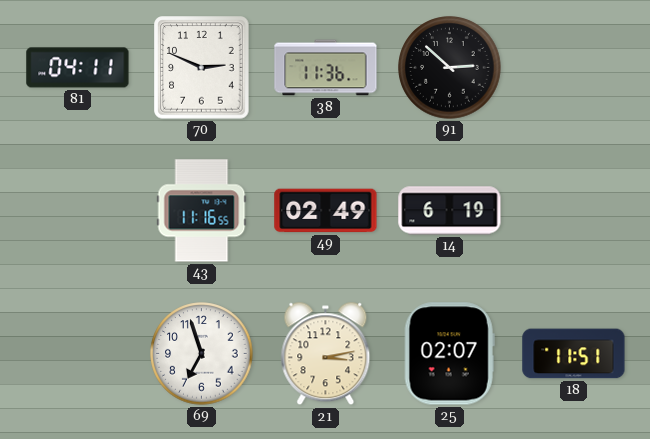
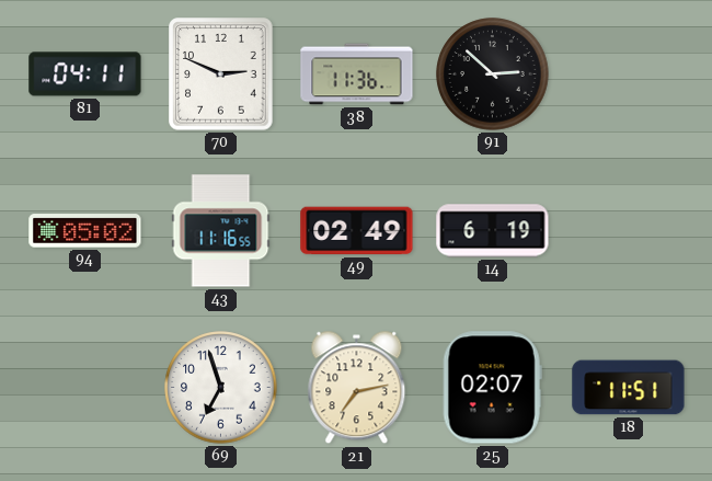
94: none -> 05:02 (85, 231)
21: 3:13 -> 7:13 (357, 388)
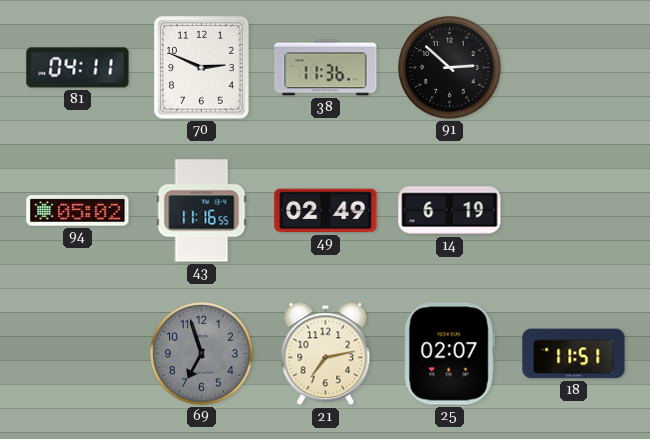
69 dial: white -> grey (202, 354)
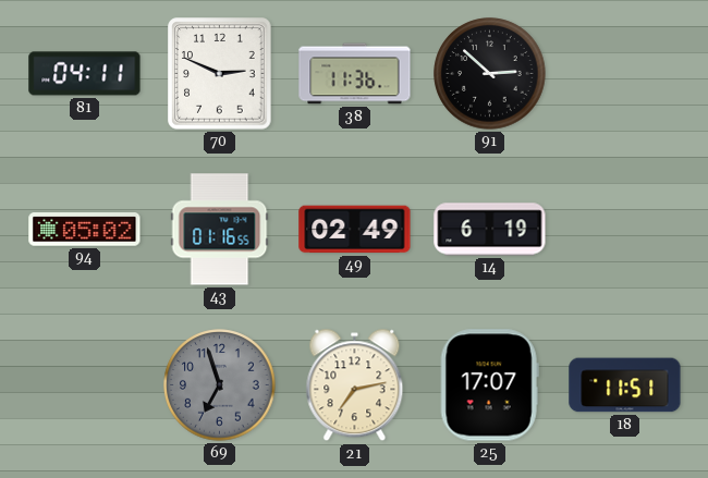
43: 11:16 -> 01:16 (220, 230)
25: 02:07 -> 17:07 (489, 385)
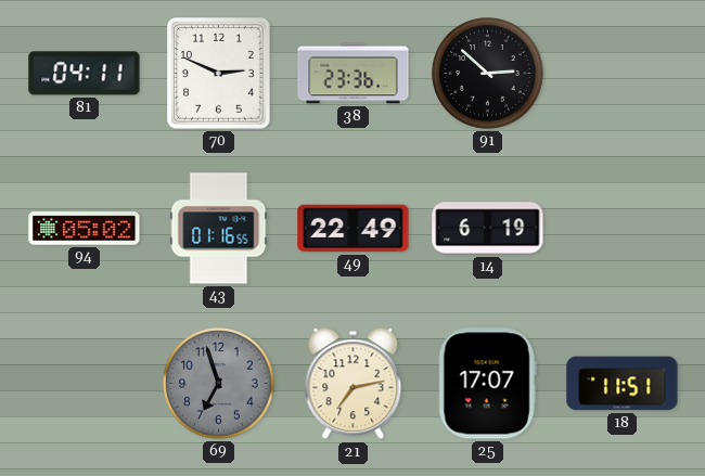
38: 11:36 -> 23:36 (354, 74)
49: 02:49 -> 22:49 (354, 229)
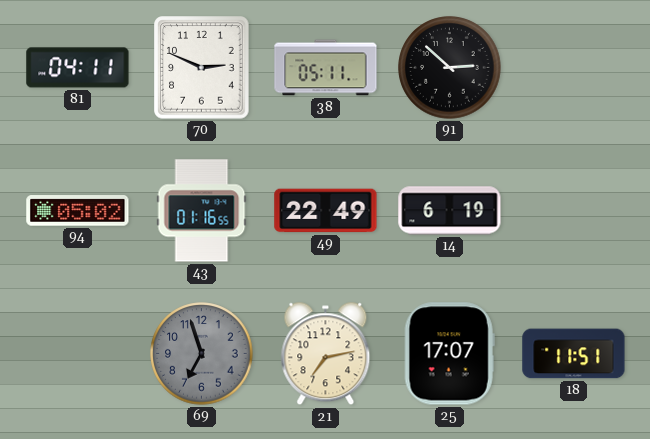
38: 23:36 -> 05:11 (326, 68)
